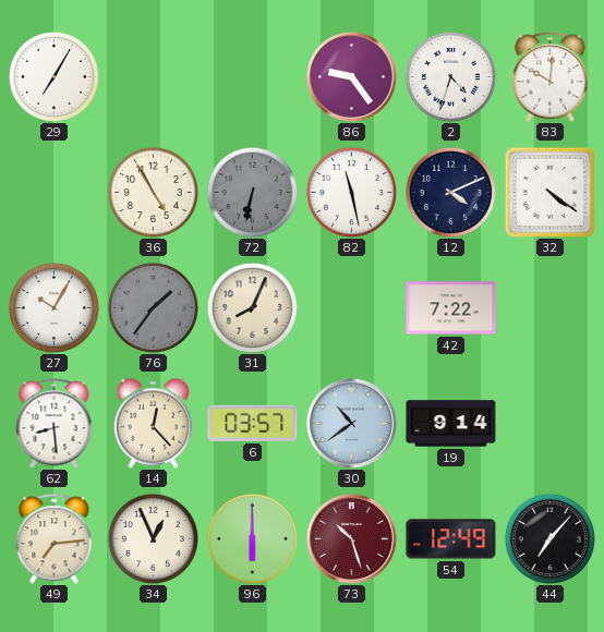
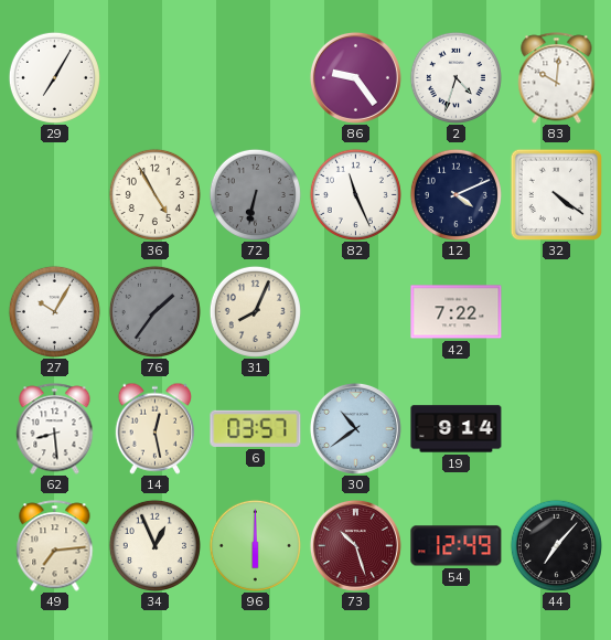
82: 11:28 -> 11:26 (355, 194)
14: 12:23 -> 12:28 (156, 428)
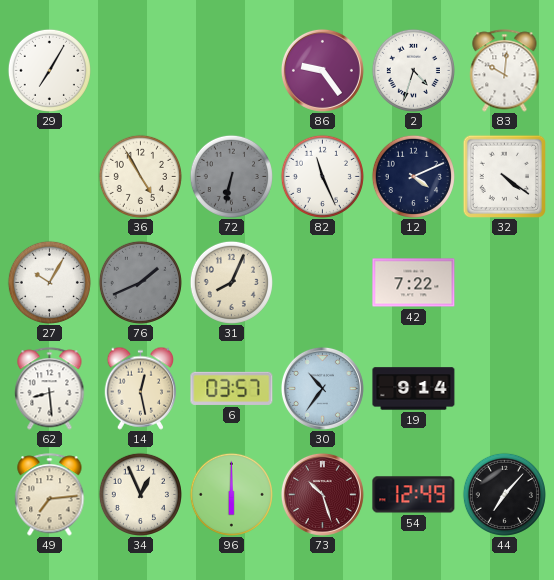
76: 1:36 -> 1:41 (140, 282)
30: 10:39 -> 10:36 (322, 388)
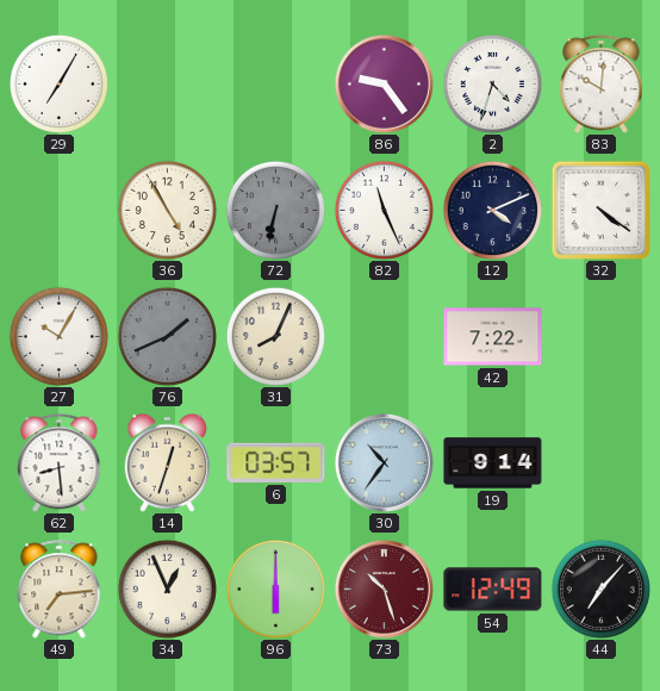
14: 12:28 -> 12:33 (168, 462)
